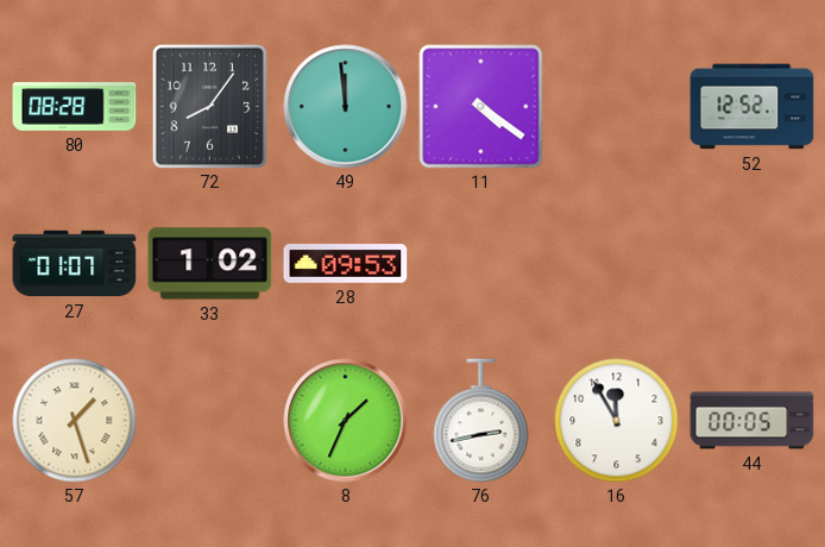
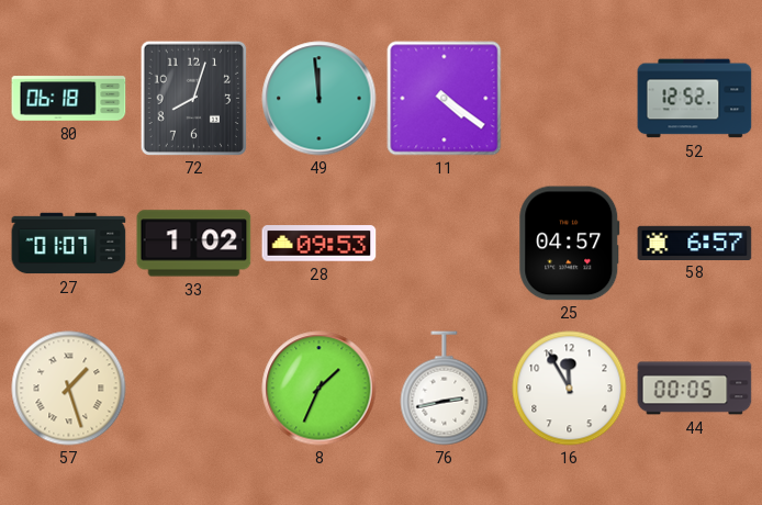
80: 08:28 -> 06:18 (69, 99)
72: 8:06 -> 8:03 (193, 98)
25: none -> 04:57 (570, 244)
58: none -> 6:57 (695, 243)
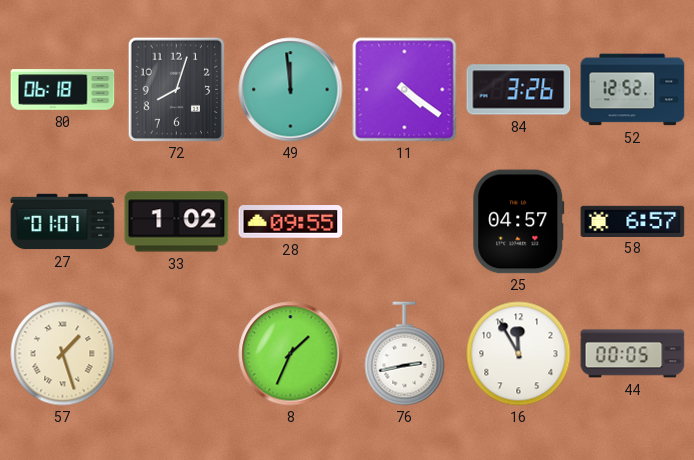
84: none -> 3:26 (519, 90)
28: 09:53 -> 09:55 (291, 222)
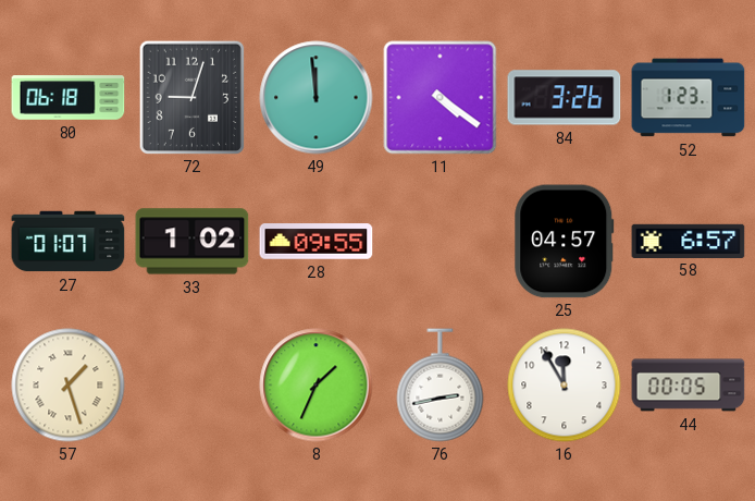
72: 8:03 -> 9:03 (191, 97)
52: 12:52 -> 1:23 (689, 98)
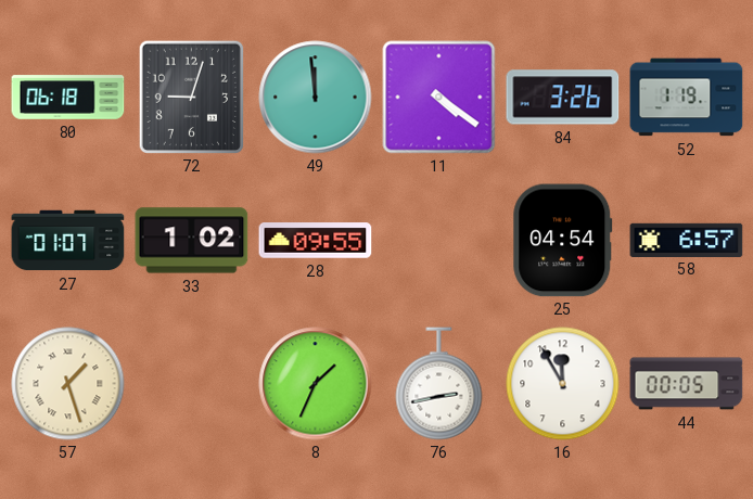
52: 1:23 -> 1:19 (687, 98)
25: 04:57 -> 04:54 (563, 241)
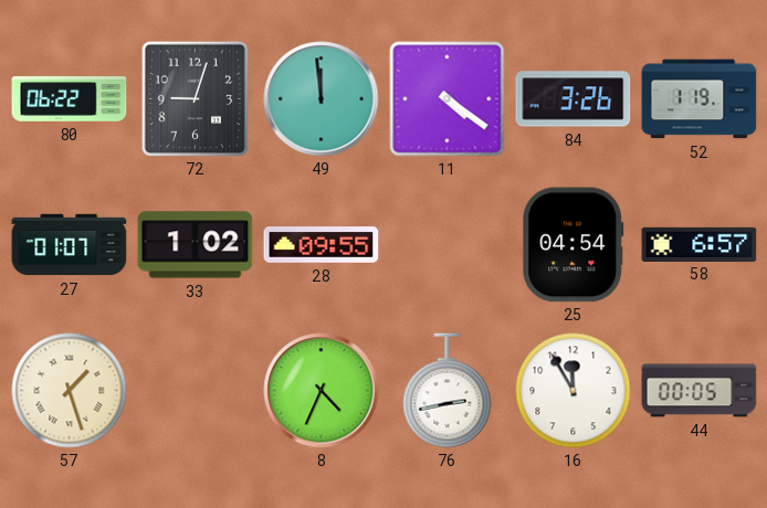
80: 06:18 -> 06:22 (70, 99)
8: 1:34 -> 4:34 (322, 391)
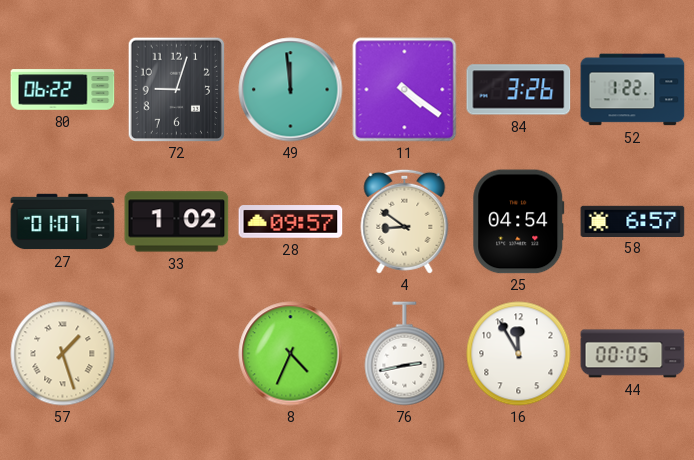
52: 1:19 -> 1:22 (633, 90)
28: 09:55 -> 09:57 (291, 222)
4: none -> 8:51 (405, 221)
